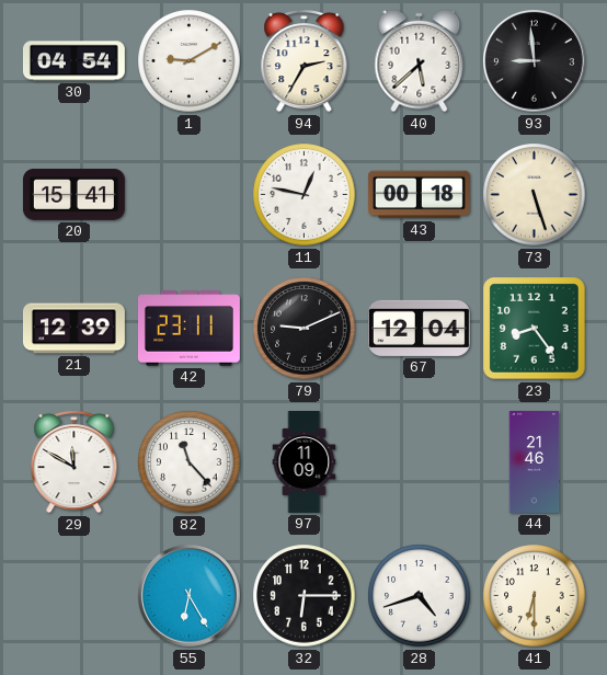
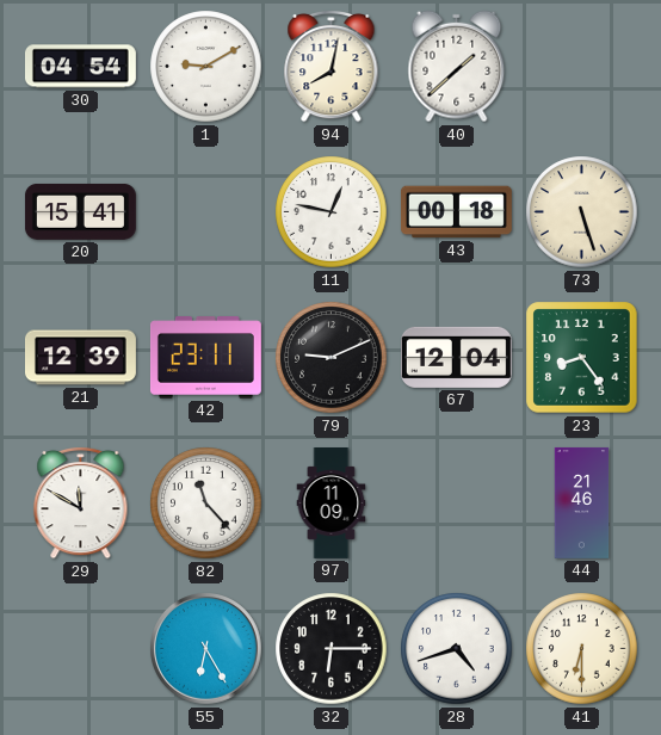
94: 2:35 -> 8:02 (332, 66)
40: 5:38 -> 1:38 (457, 67)
93: 8:59 -> none (535, 61)
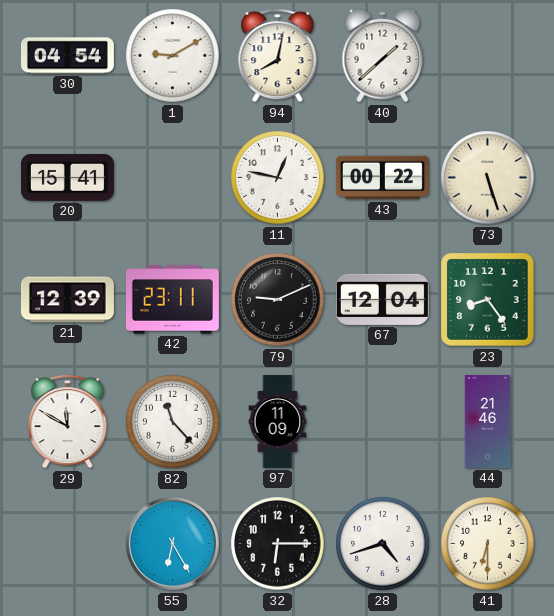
43: 00:18 -> 00:22 (382, 178)
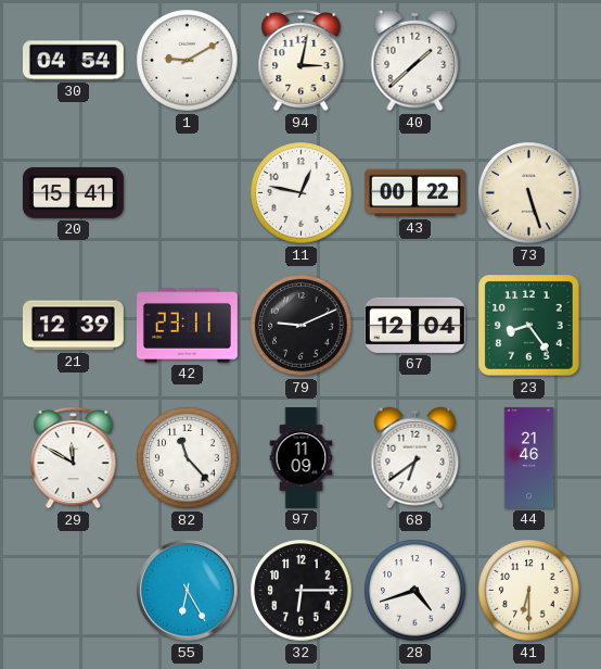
94: 8:02 -> 3:02 (302, 60)
68: none -> 6:39 (415, 458)
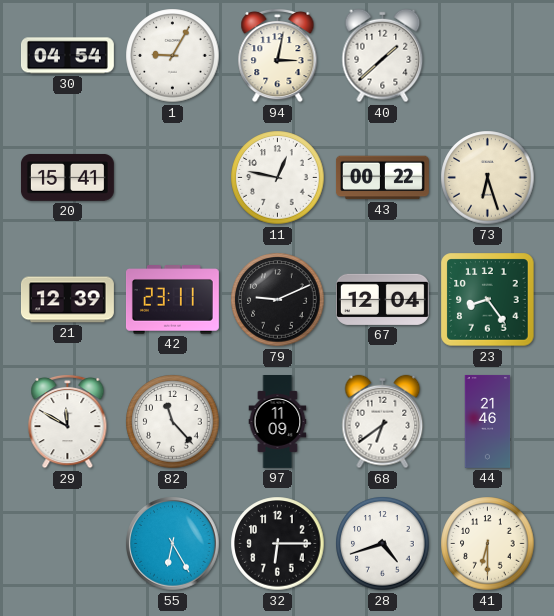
1: 9:10 -> 9:05 (173, 56)
73: 5:27 -> 6:27 (488, 178)
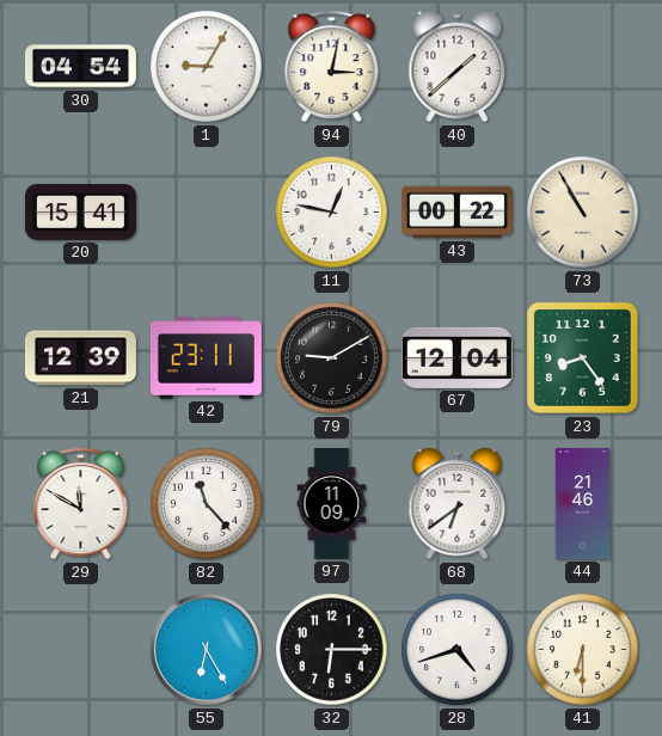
73: 6:27 -> 10:55 (583, 213)
79: 9:11 -> 9:10 (332, 358)
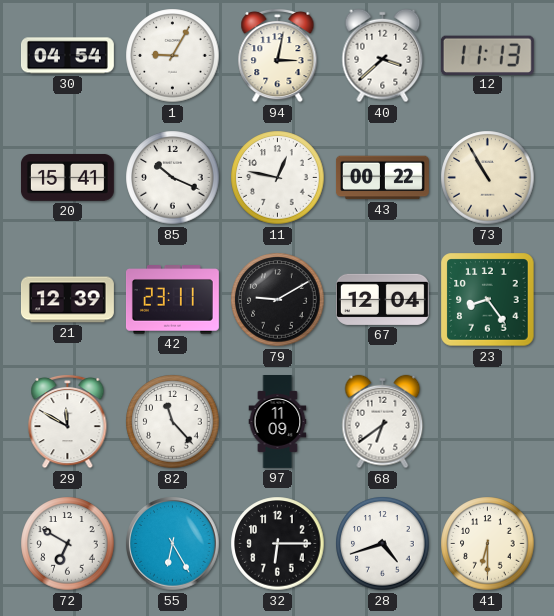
40: 1:38 -> 3:38 (383, 56)
12: none -> 11:13 (487, 55)
85: none -> 10:19 (173, 178)
44: 21:46 -> none (583, 503)
72: none -> 6:50 (68, 544)
